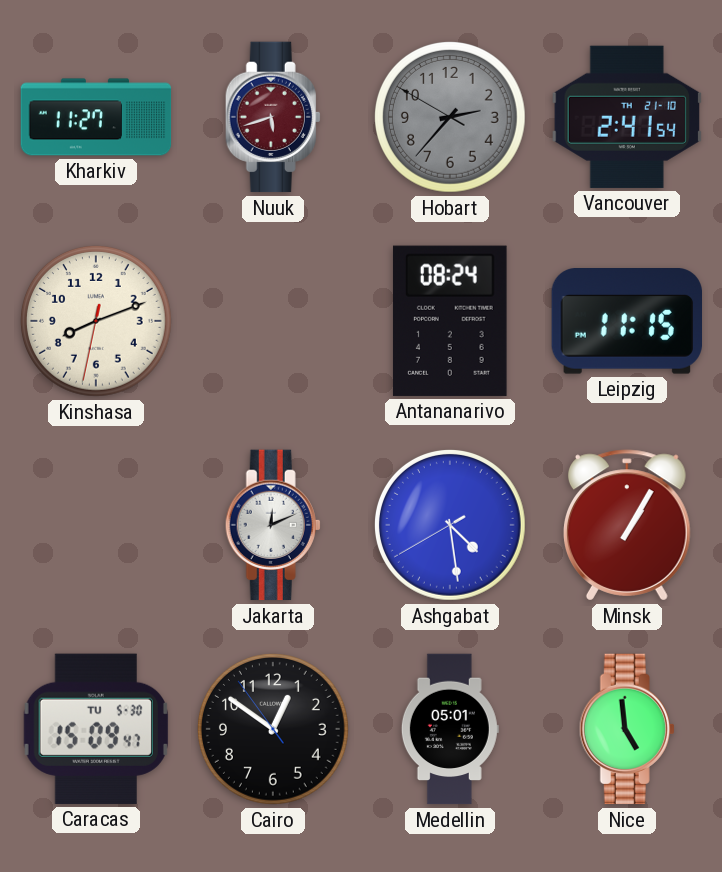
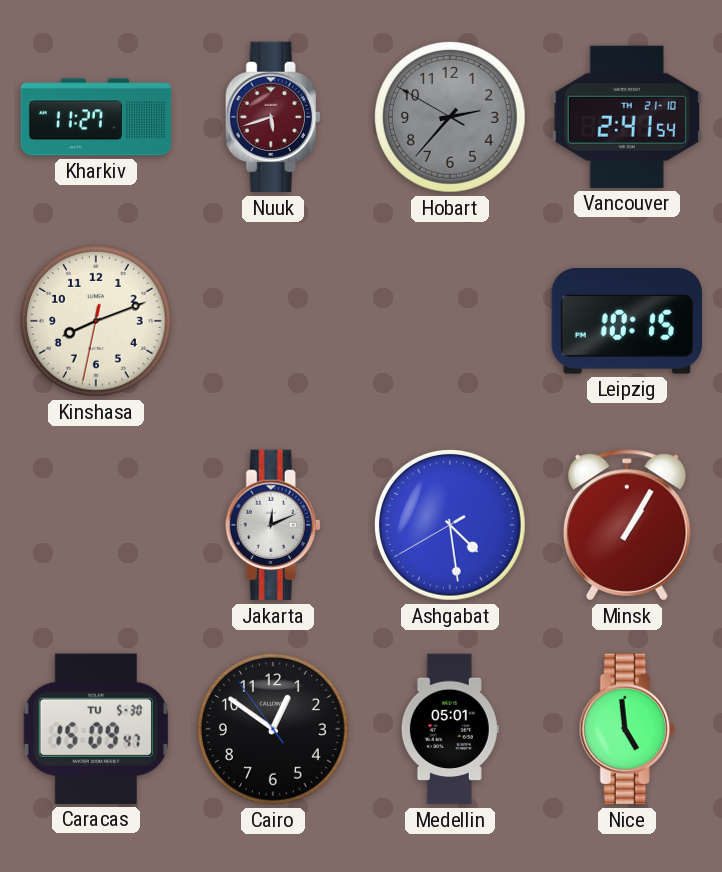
Antananarivo: 08:24 -> none (450, 321)
Leipzig: 11:15 -> 10:15 (626, 322)
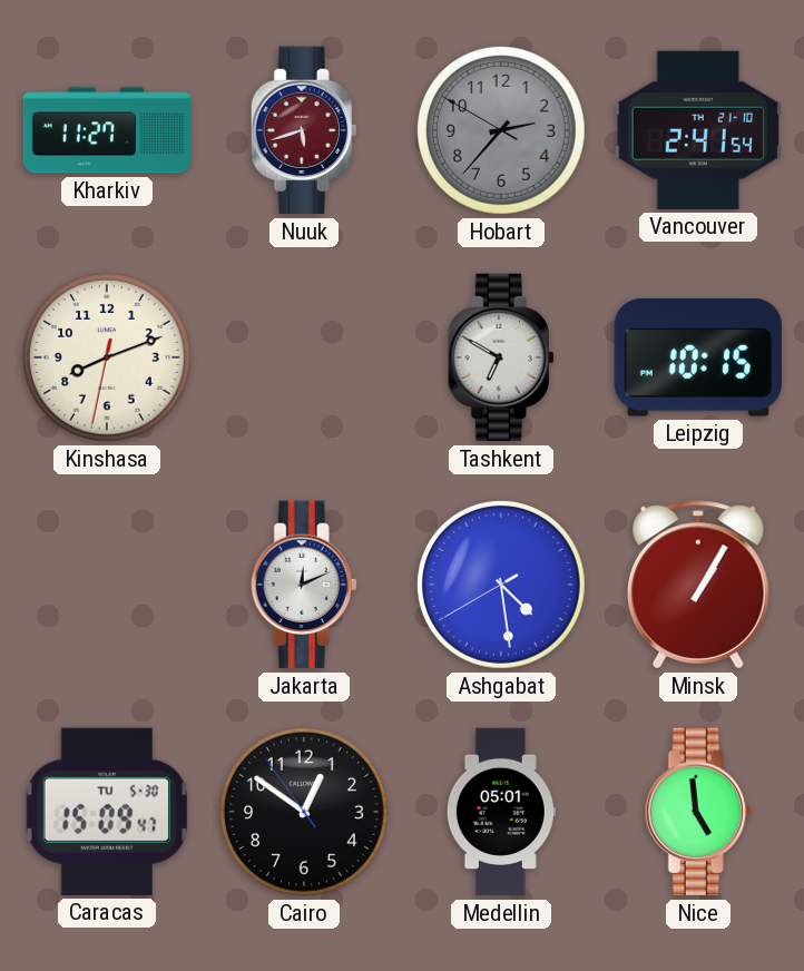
Tashkent: none -> 6:50 (501, 357)
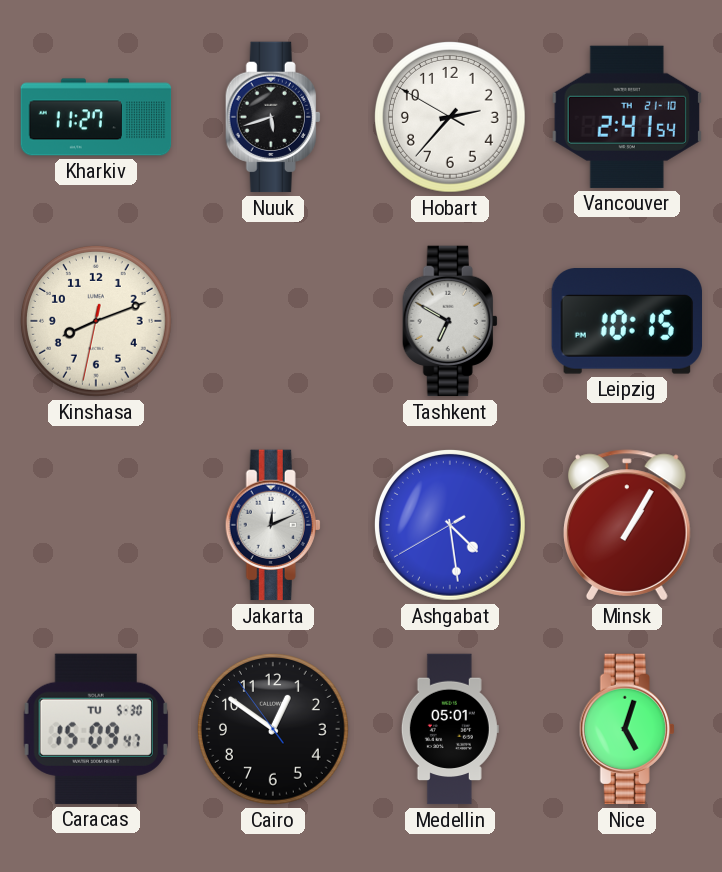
Nuuk dial: burgundy -> black (273, 117)
Hobart dial: grey -> white (450, 117)
Nice: 4:59 -> 5:03 (627, 729)
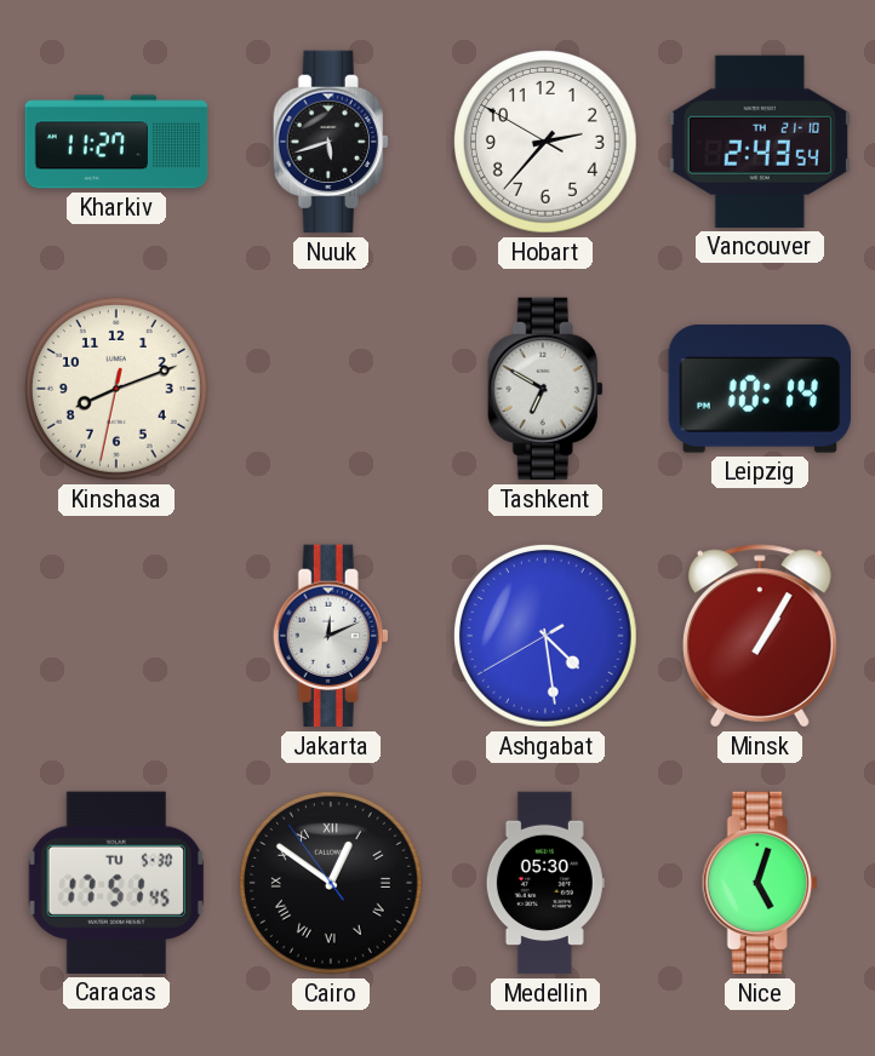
Vancouver: 2:41 -> 2:43 (759, 142)
Leipzig: 10:15 -> 10:14 (759, 390)
Caracas: 15:09 -> 17:51 (116, 883)
Cairo numerals: Arabic -> Roman (331, 883)
Medellin: 05:01 -> 05:30 (545, 883)
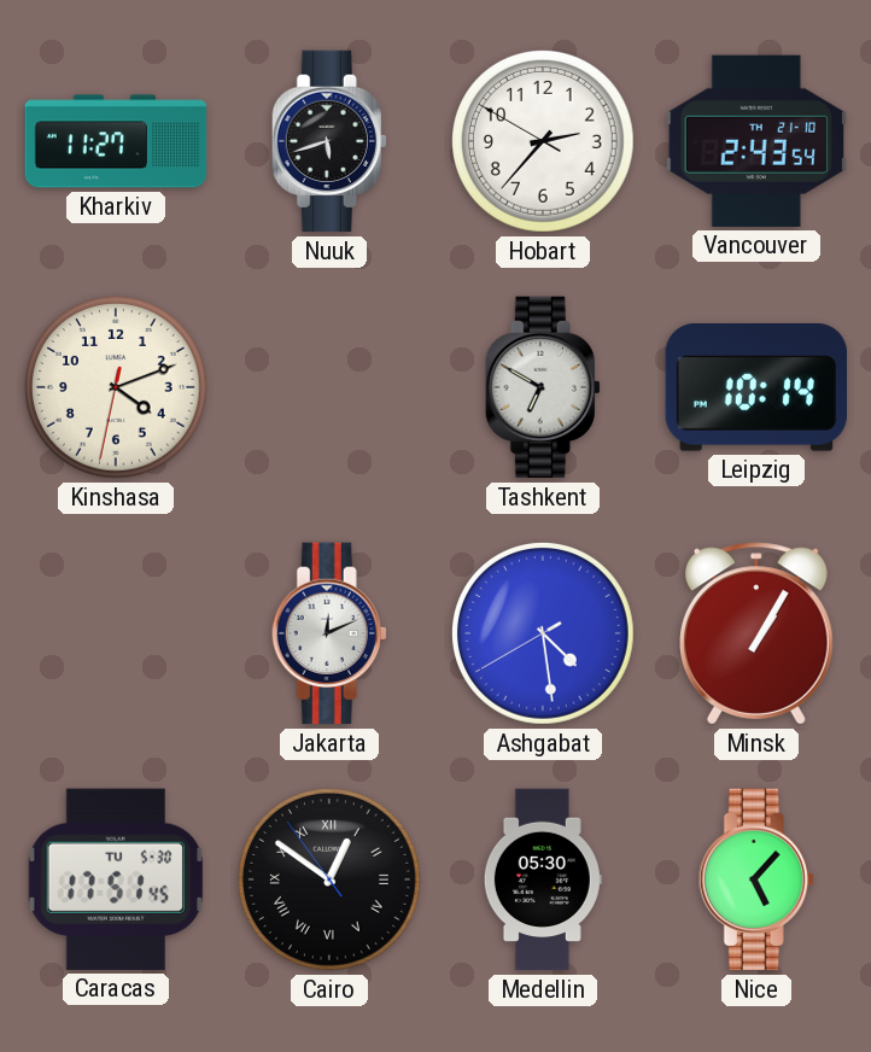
Kinshasa: 8:11 -> 4:11 (116, 387)
Nice: 5:03 -> 5:07 (756, 879)
